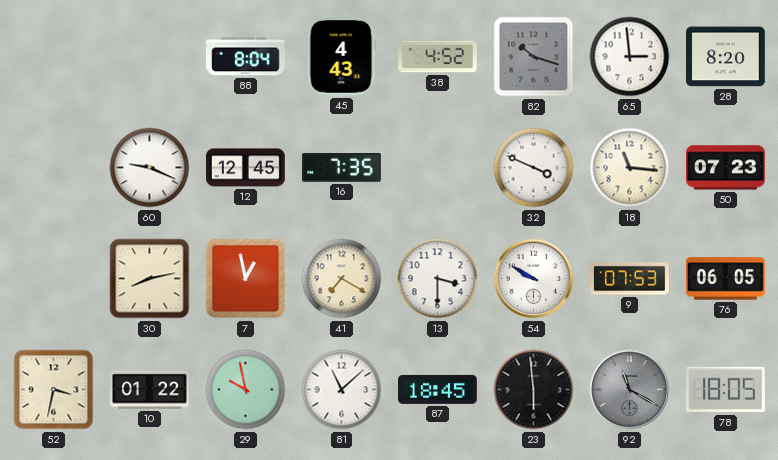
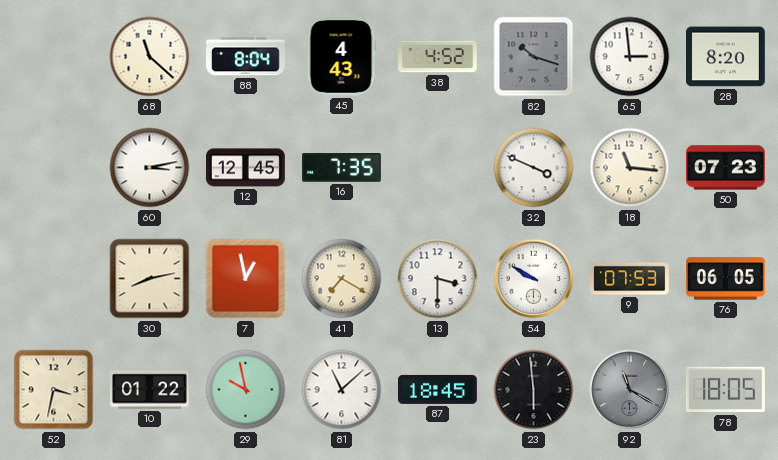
68: none -> 11:22 (150, 57)
60: 9:19 -> 3:13 (150, 168)
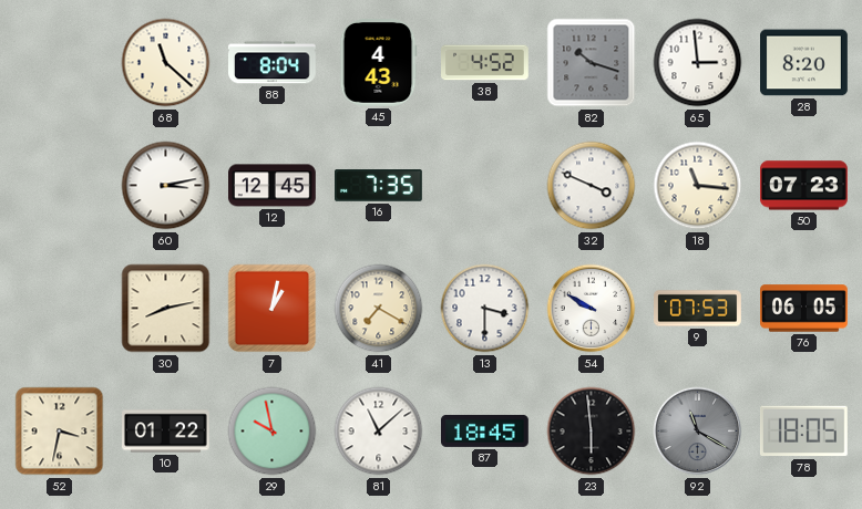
7: 12:58 -> 1:02 (273, 309)
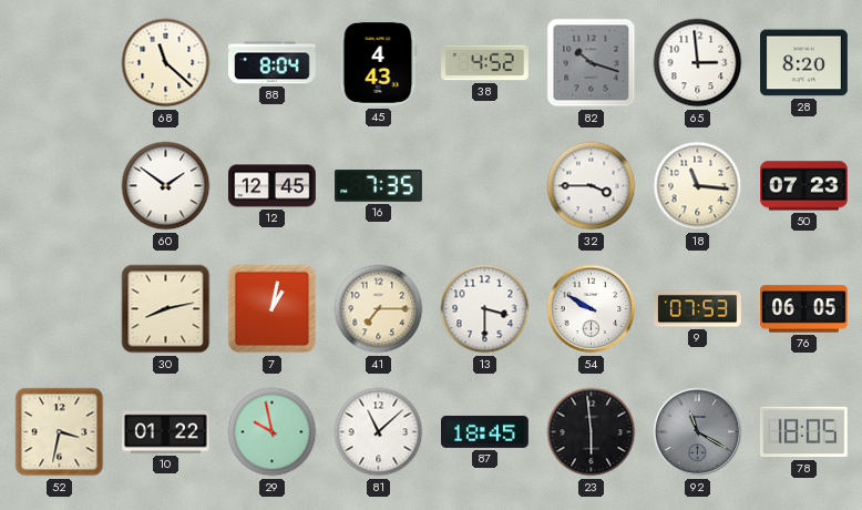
60: 3:13 -> 1:51 (166, 186)
32: 3:49 -> 3:45 (592, 186)
41: 7:20 -> 7:15 (379, 309)
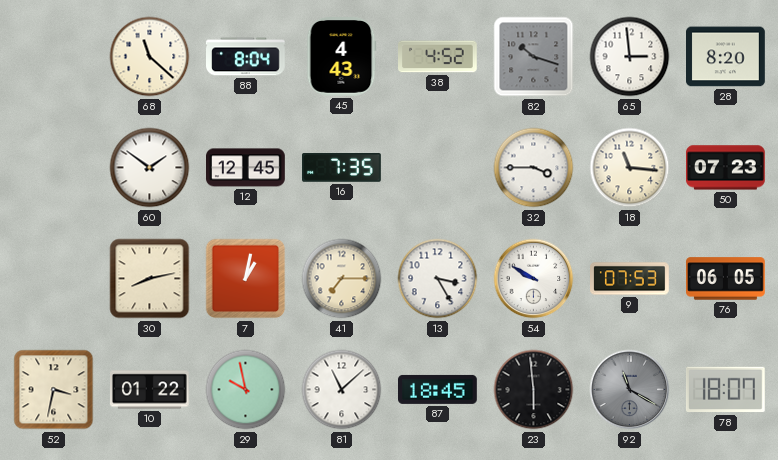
13: 3:30 -> 3:25 (438, 279)
78: 18:05 -> 18:07 (725, 390)
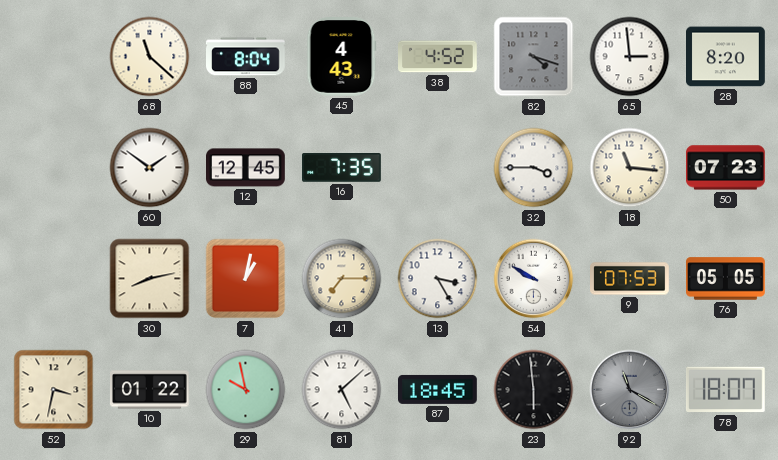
82: 10:18 -> 4:18 (534, 57)
76: 06:05 -> 05:05 (726, 279)
81: 11:08 -> 5:08 (342, 390)
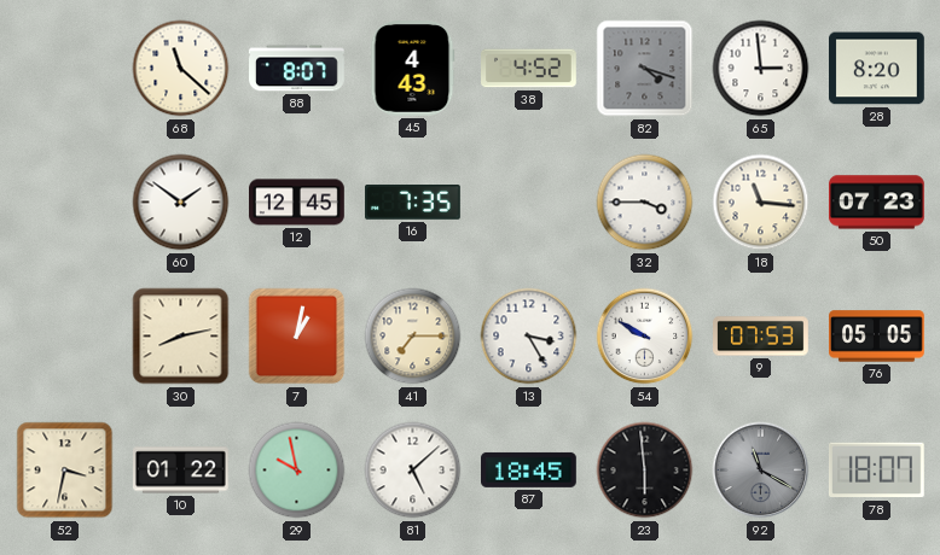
88: 8:04 -> 8:07 (297, 69)
